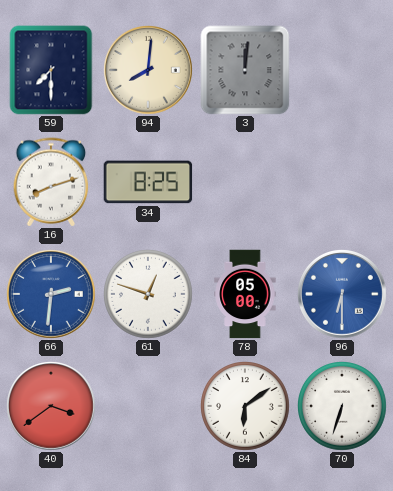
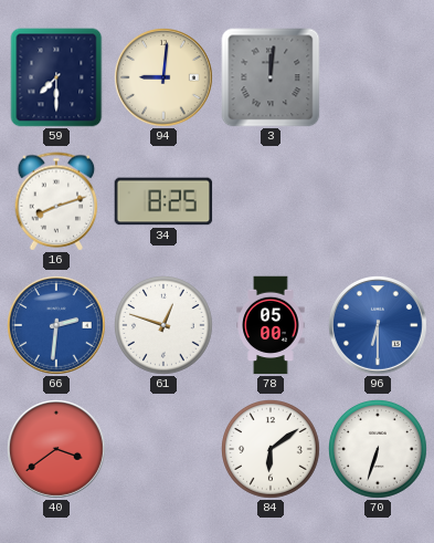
94: 8:01 -> 9:01 (165, 79)
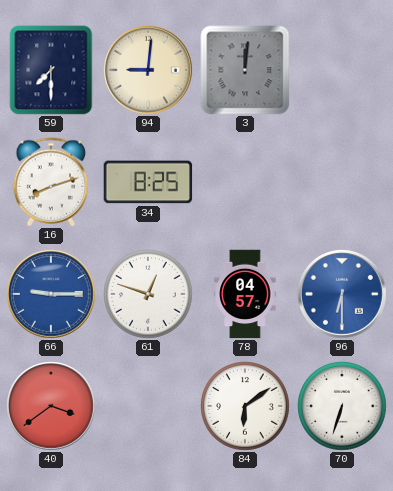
66: 2:31 -> 9:15 (52, 295)
78: 05:00 -> 04:57 (245, 294)
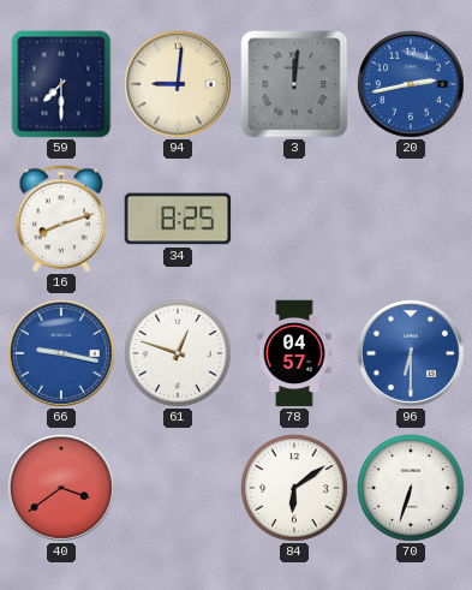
20: none -> 2:43 (412, 85)
66: 9:15 -> 9:17 (62, 354)
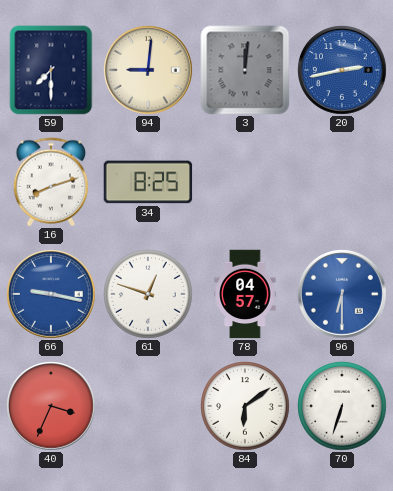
40: 3:39 -> 3:34 (52, 407)
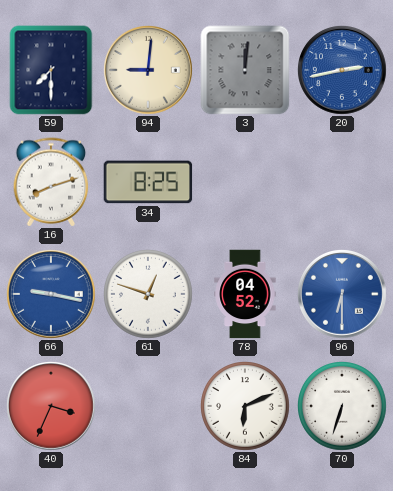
78: 04:57 -> 04:52 (245, 294)
84: 6:09 -> 6:11 (246, 407)
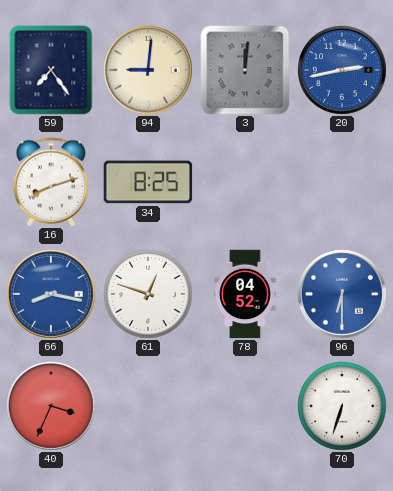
59: 7:30 -> 7:24 (51, 70)
66: 9:17 -> 8:17 (52, 295)
84: 6:11 -> none (246, 407)
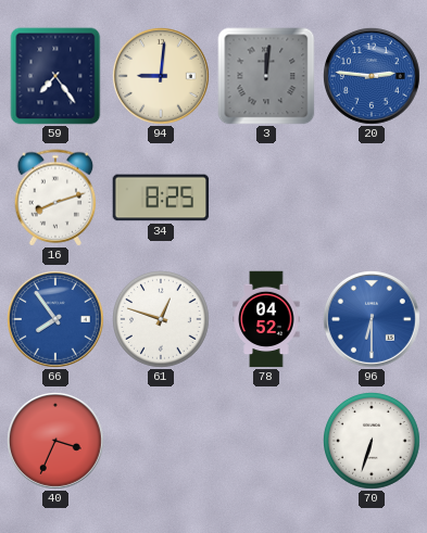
20: 2:43 -> 2:46 (373, 77)
66: 8:17 -> 7:54 (56, 320)
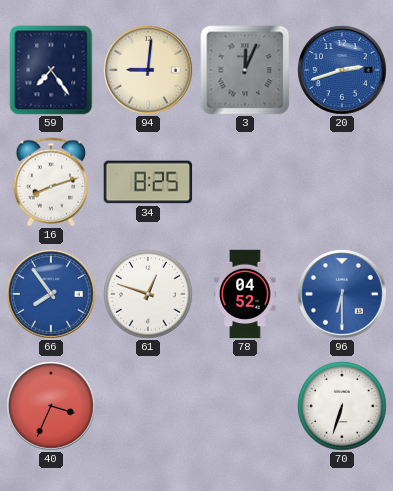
3: 12:01 -> 12:04 (245, 70)
20: 2:46 -> 2:42 (343, 71)
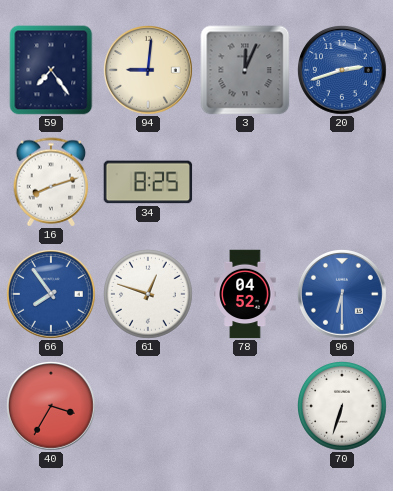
40: 3:34 -> 3:35 (52, 407)
